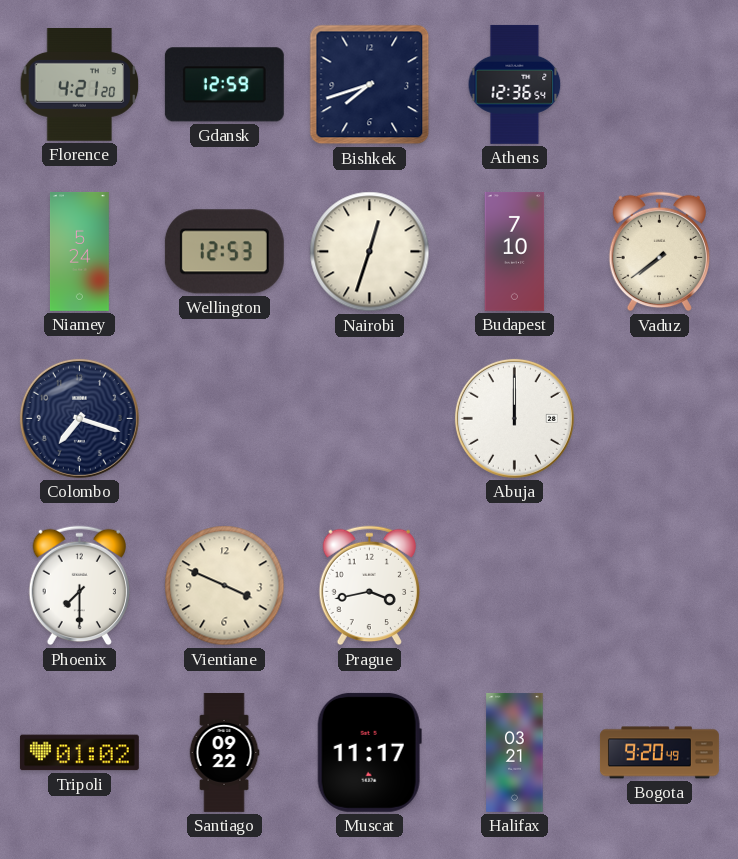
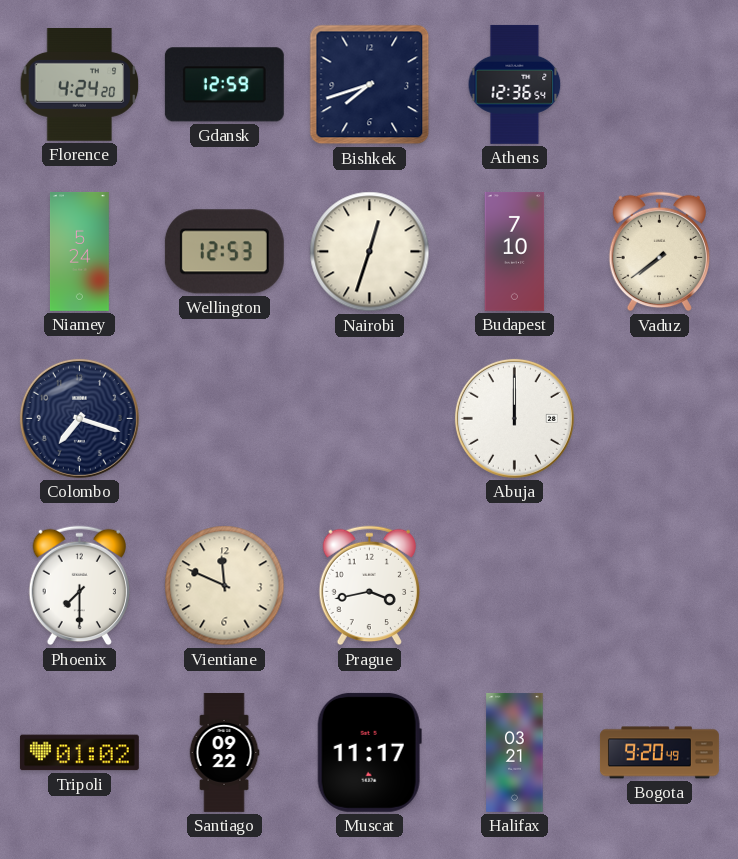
Florence: 4:21 -> 4:24 (80, 85)
Vientiane: 3:49 -> 11:49 (225, 586)
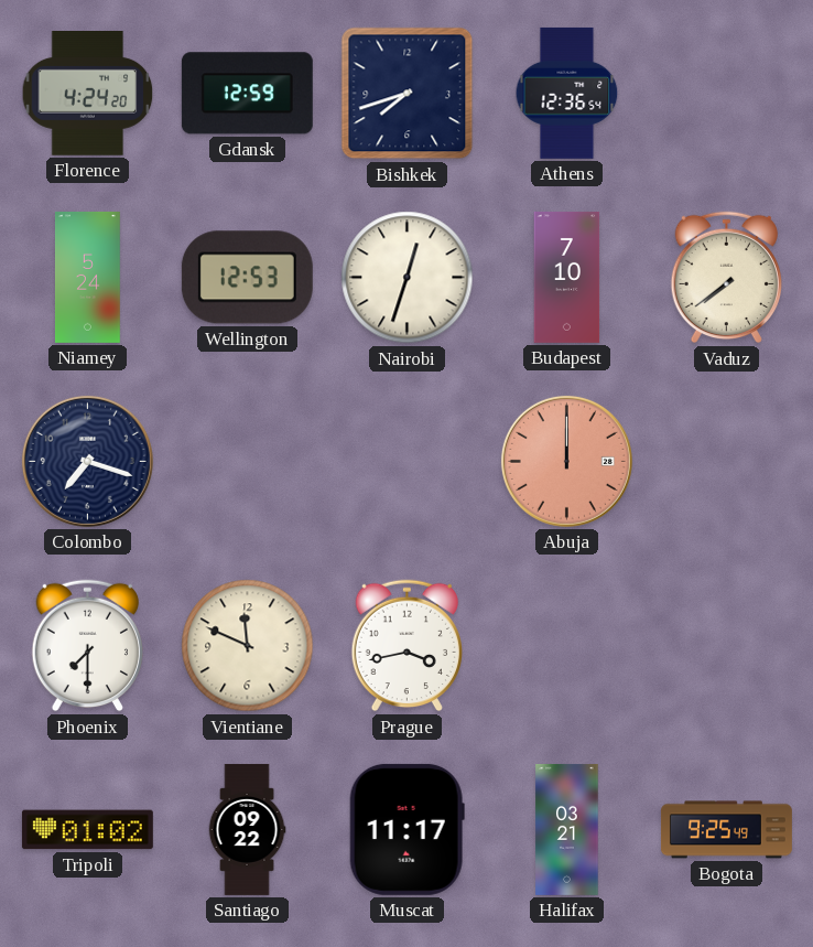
Abuja dial: white -> salmon (566, 461)
Bogota: 9:20 -> 9:25 (726, 830)
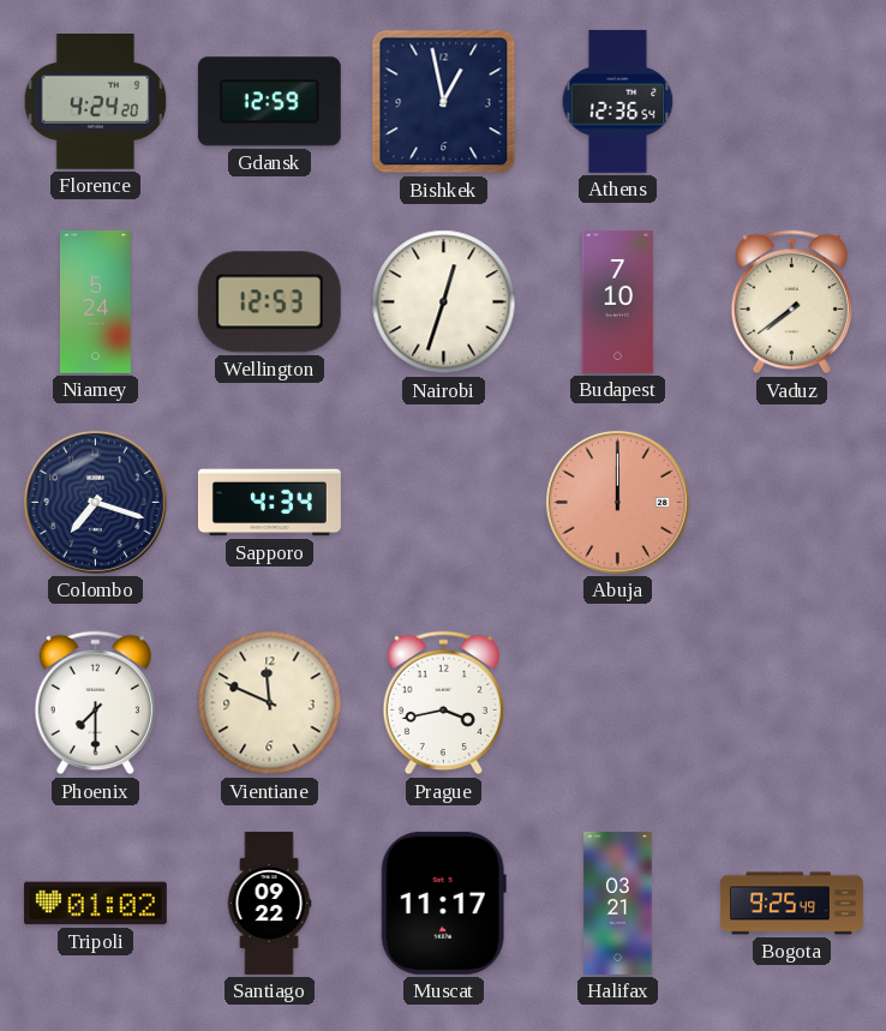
Bishkek: 7:42 -> 12:58 (444, 102)
Sapporo: none -> 4:34 (269, 503)
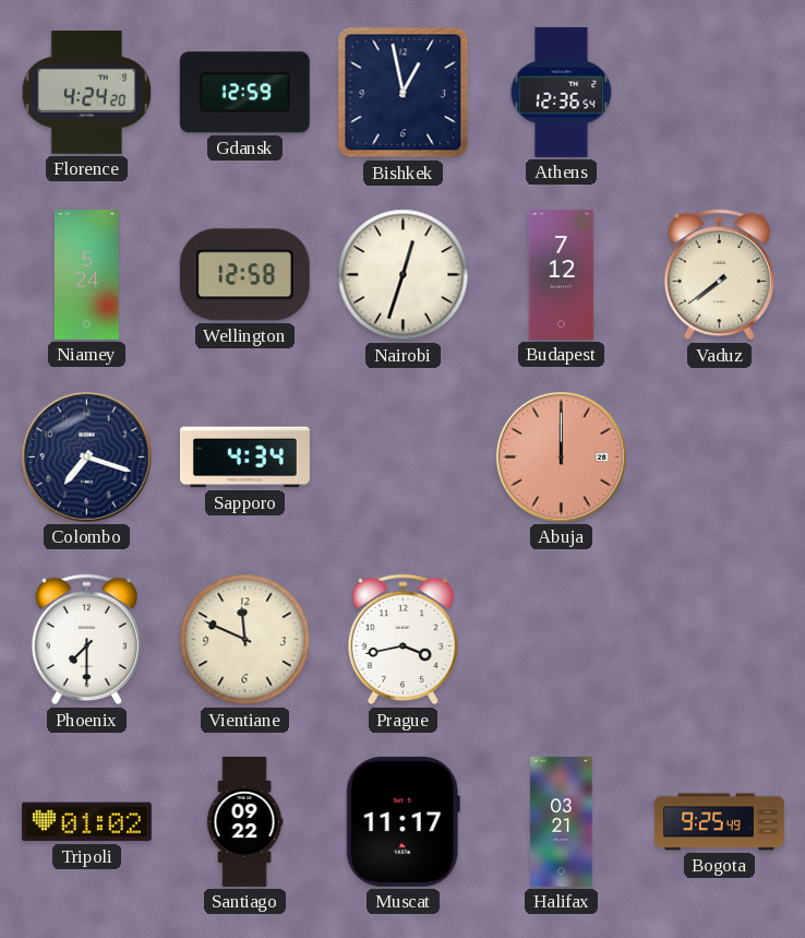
Wellington: 12:53 -> 12:58 (244, 275)
Budapest: 7:10 -> 7:12 (562, 274)
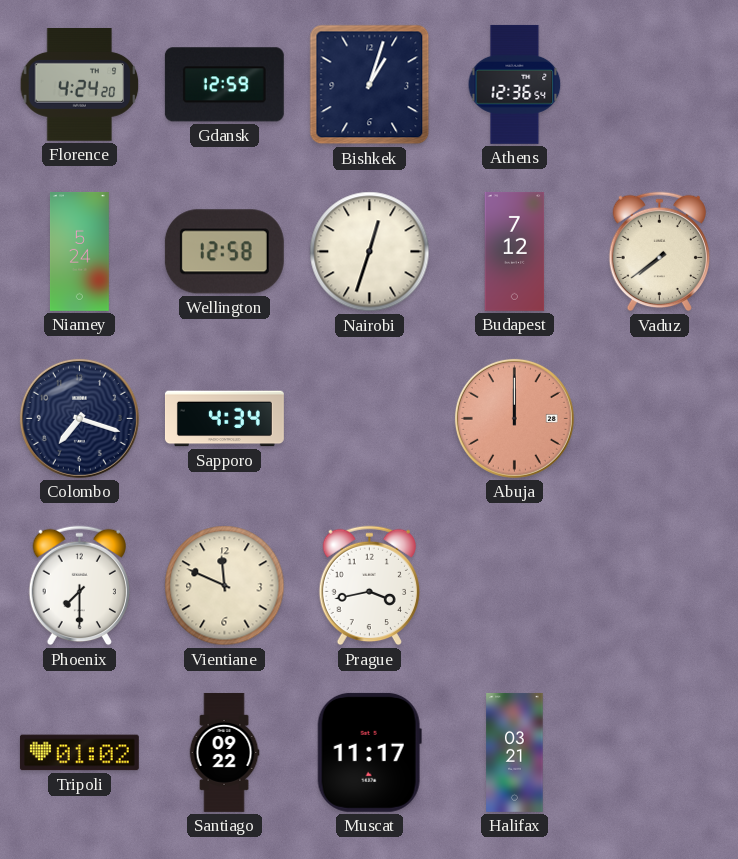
Bishkek: 12:58 -> 1:03 (370, 85)
Bogota: 9:25 -> none (719, 822)
